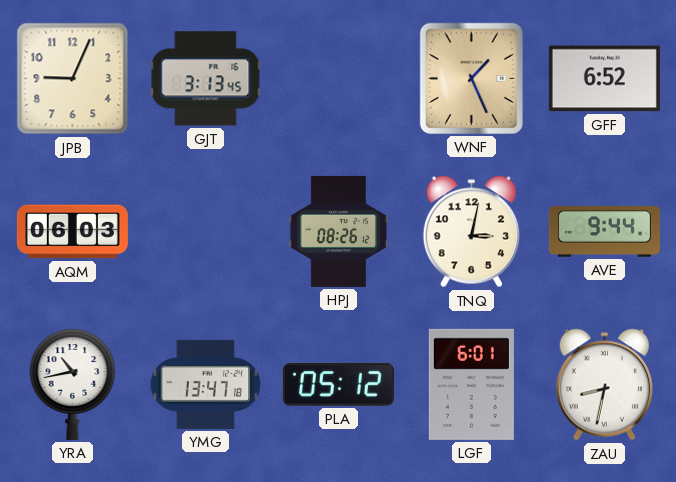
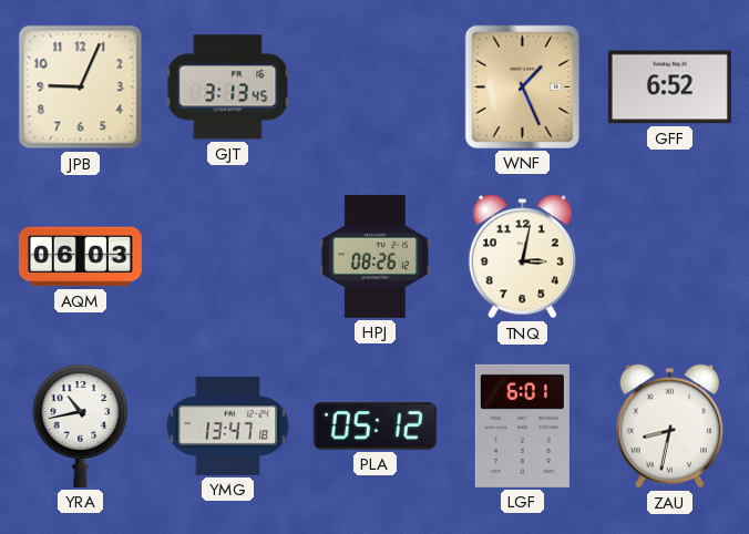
AVE: 9:44 -> none (604, 232)
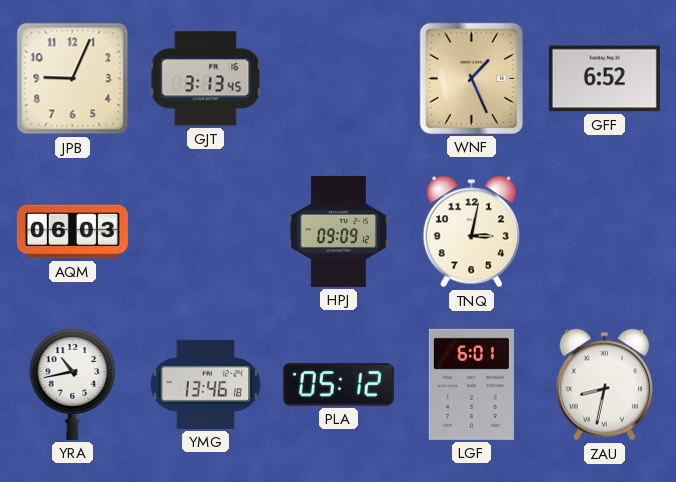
HPJ: 08:26 -> 09:09 (338, 231)
YMG: 13:47 -> 13:46 (206, 384)
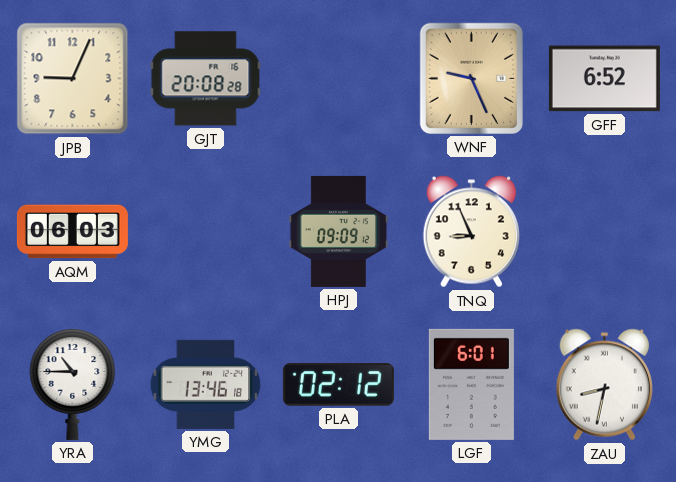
GJT: 3:13 -> 20:08 (206, 79)
WNF: 1:26 -> 9:26 (471, 78)
TNQ: 3:02 -> 8:56 (471, 232)
YRA: 10:43 -> 10:45 (73, 384)
PLA: 05:12 -> 02:12 (338, 385)
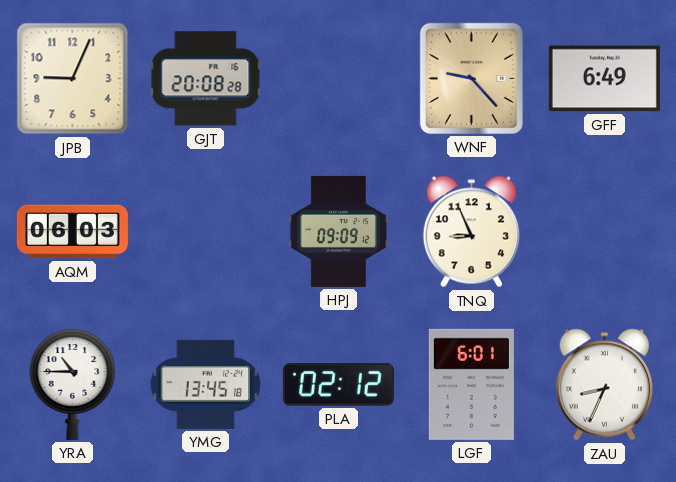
WNF: 9:26 -> 9:23 (471, 78)
GFF: 6:52 -> 6:49 (604, 79)
YMG: 13:46 -> 13:45 (206, 384)
ZAU: 8:32 -> 8:34 (604, 385)
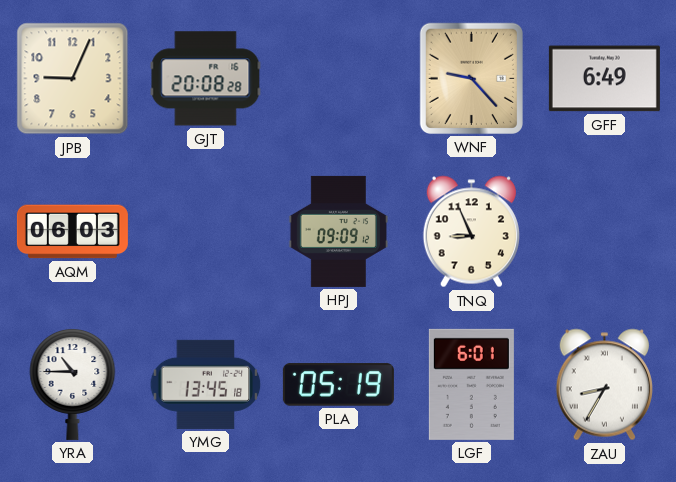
PLA: 02:12 -> 05:19 (338, 385)
ZAU: 8:34 -> 8:35 (604, 385)
